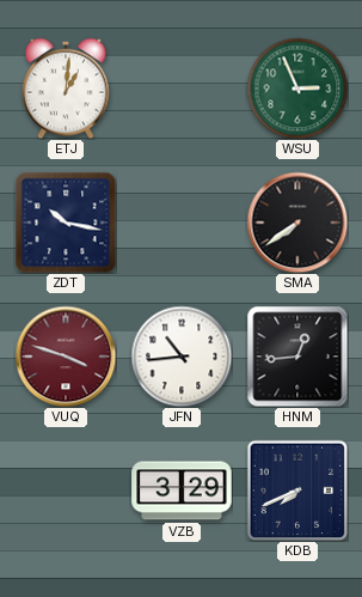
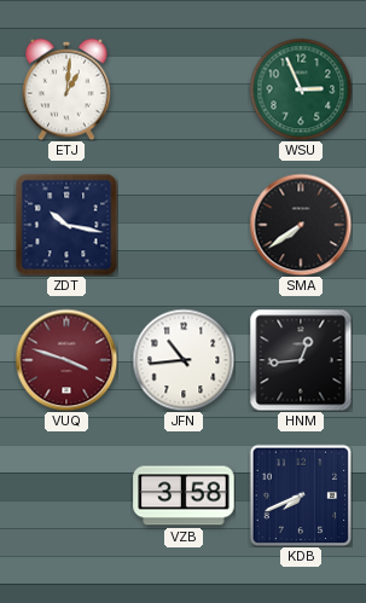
VZB: 3:29 -> 3:58 (184, 495)
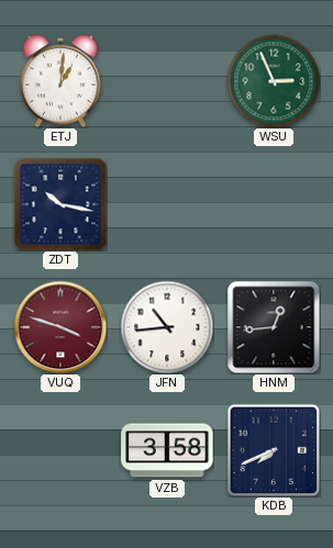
SMA: 7:39 -> none (301, 225)
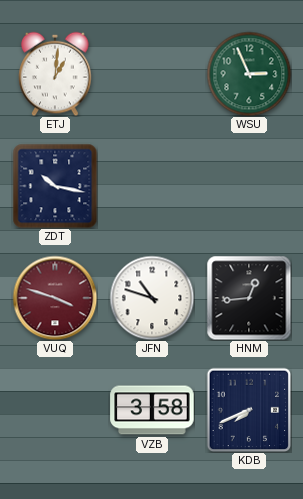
JFN: 10:44 -> 10:48 (152, 298)
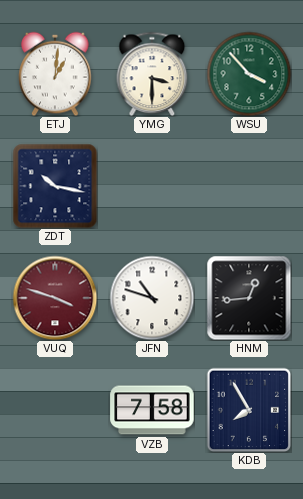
YMG: none -> 3:30 (152, 74)
WSU: 2:56 -> 3:53 (249, 74)
VZB: 3:58 -> 7:58 (152, 410)
KDB: 7:41 -> 7:55 (249, 410)
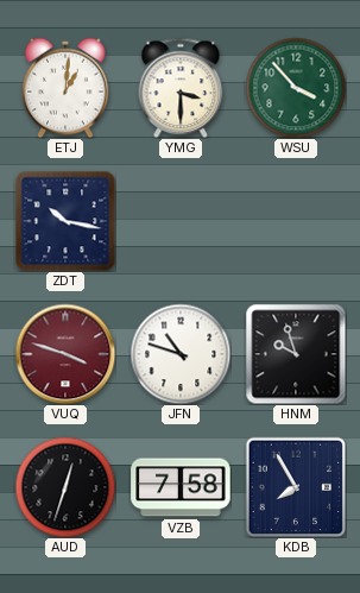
HNM: 12:44 -> 9:57 (296, 354)
AUD: none -> 12:33 (65, 487)
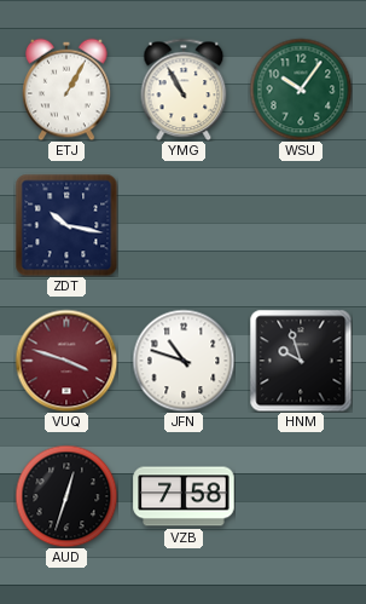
ETJ: 1:01 -> 1:05 (66, 90)
YMG: 3:30 -> 10:55 (184, 90)
WSU: 3:53 -> 10:06 (301, 90)
KDB: 7:55 -> none (296, 487)
